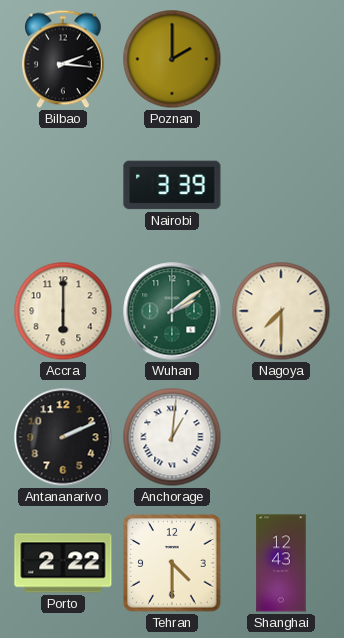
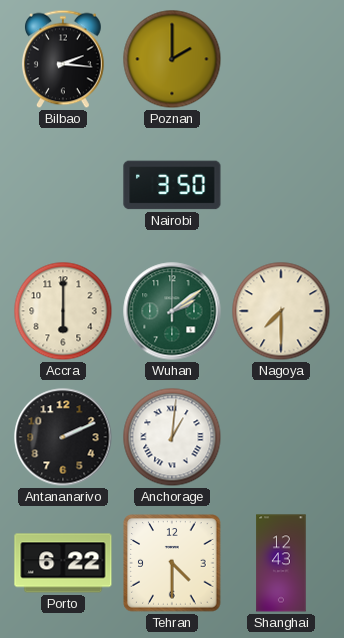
Nairobi: 3:39 -> 3:50 (172, 185)
Porto: 2:22 -> 6:22 (63, 563)
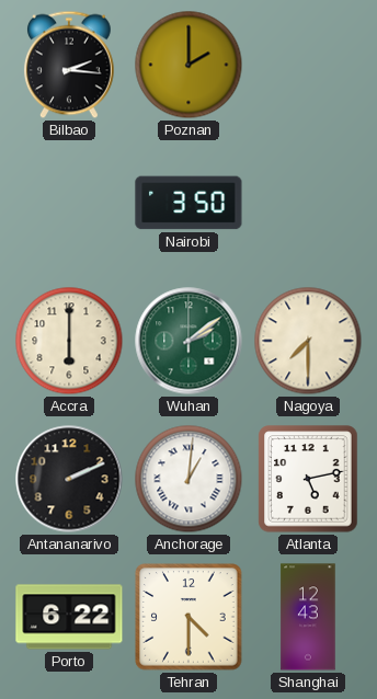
Atlanta: none -> 5:13 (308, 479)
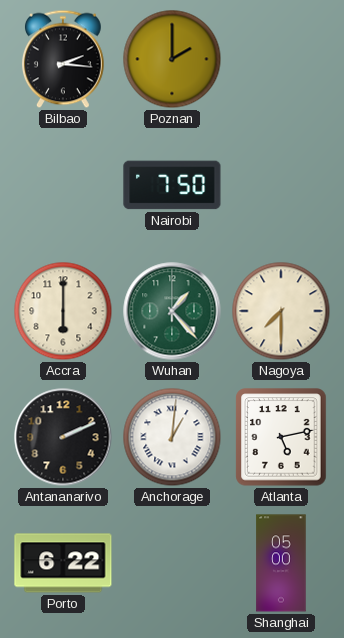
Nairobi: 3:50 -> 7:50 (172, 185)
Wuhan: 2:09 -> 1:23 (172, 311)
Tehran: 4:30 -> none (188, 617)
Shanghai: 12:43 -> 05:00 (281, 563)
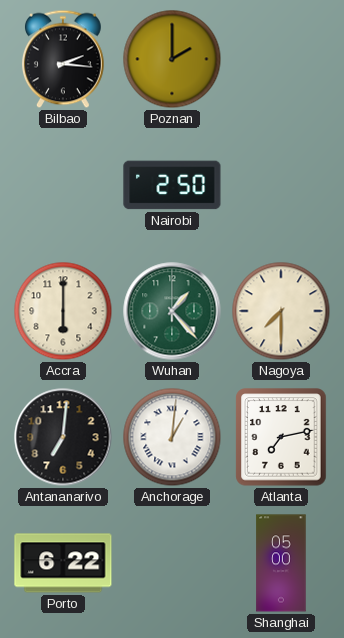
Nairobi: 7:50 -> 2:50 (172, 185)
Antananarivo: 2:11 -> 7:01 (63, 437)
Atlanta: 5:13 -> 7:13 (281, 437)
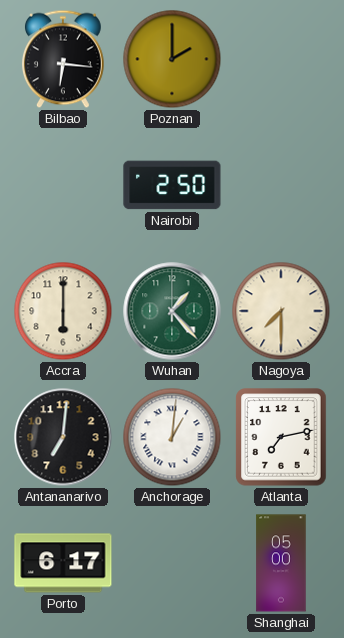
Bilbao: 2:16 -> 6:16 (63, 59)
Porto: 6:22 -> 6:17 (63, 563)
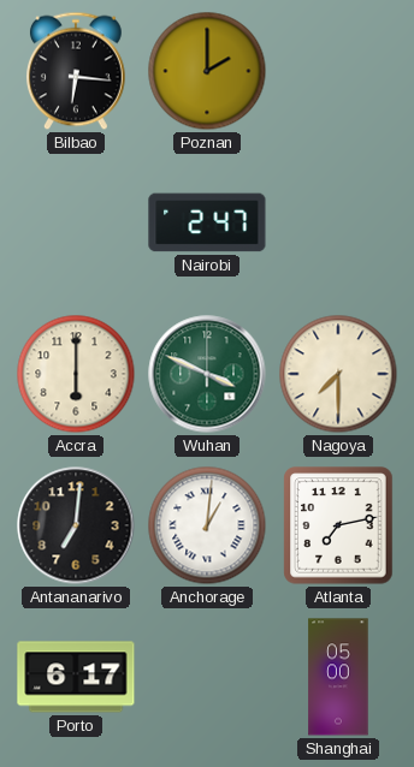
Nairobi: 2:50 -> 2:47 (207, 222)
Wuhan: 1:23 -> 3:49 (207, 374)
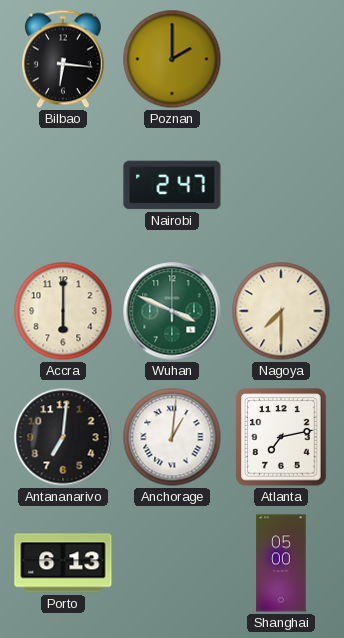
Porto: 6:17 -> 6:13 (63, 563)
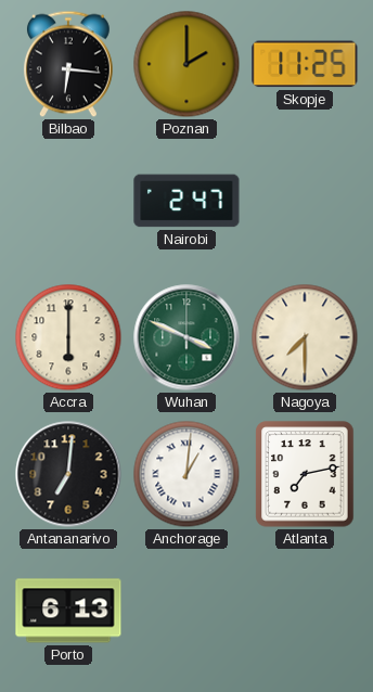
Skopje: none -> 11:25 (305, 64)
Shanghai: 05:00 -> none (281, 563)
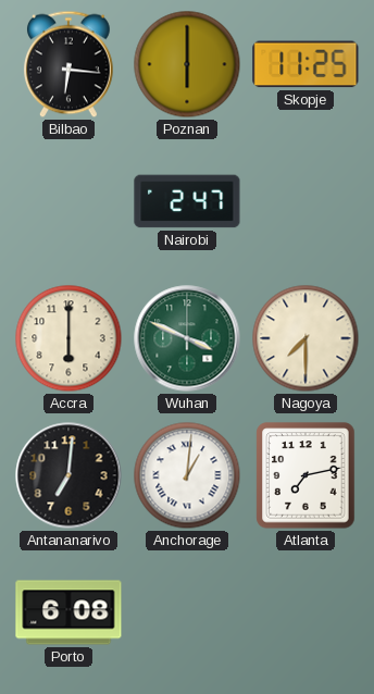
Poznan: 2:00 -> 6:00 (187, 64)
Porto: 6:13 -> 6:08 (68, 612)
